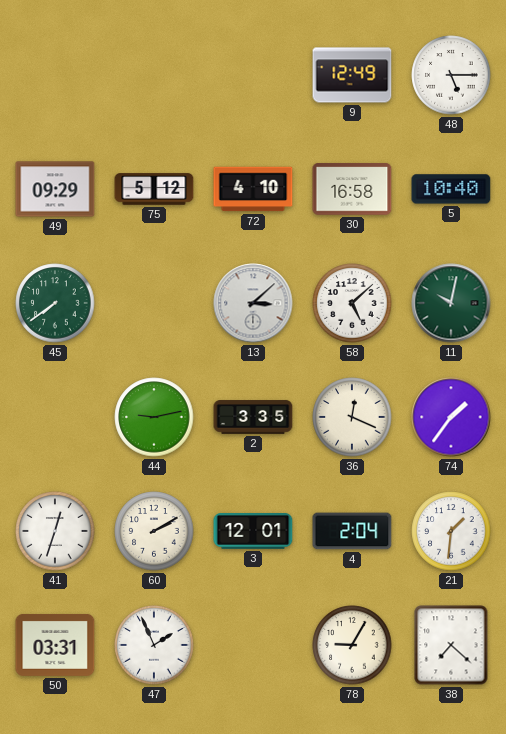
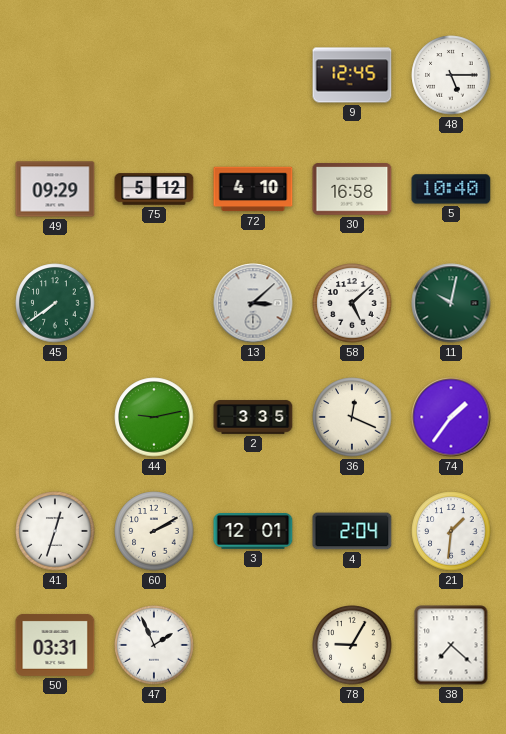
9: 12:49 -> 12:45 (352, 75)
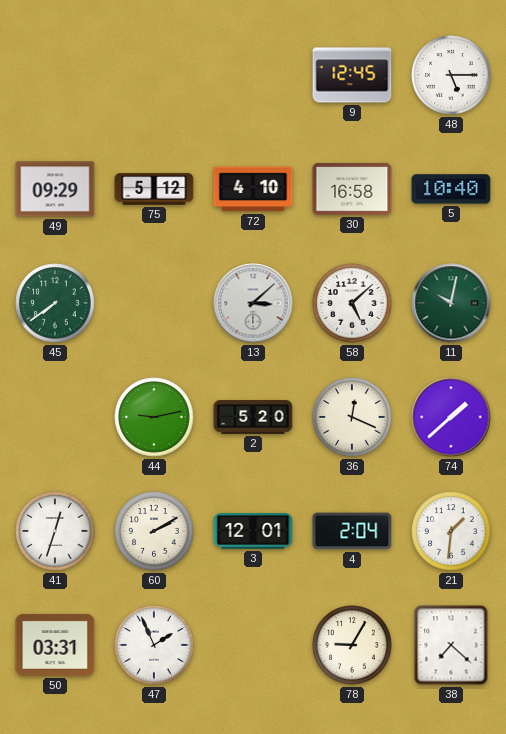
2: 3:35 -> 5:20 (253, 417)
74: 1:36 -> 1:38 (451, 417)
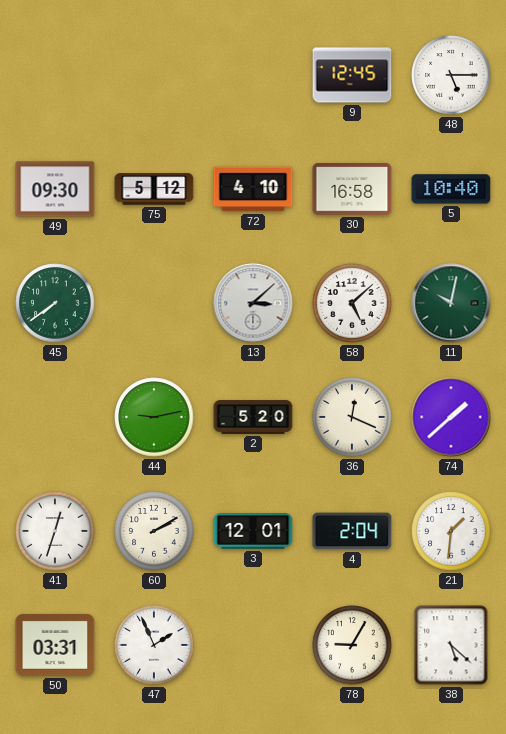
49: 09:29 -> 09:30 (55, 189)
38: 7:22 -> 5:22 (451, 645)
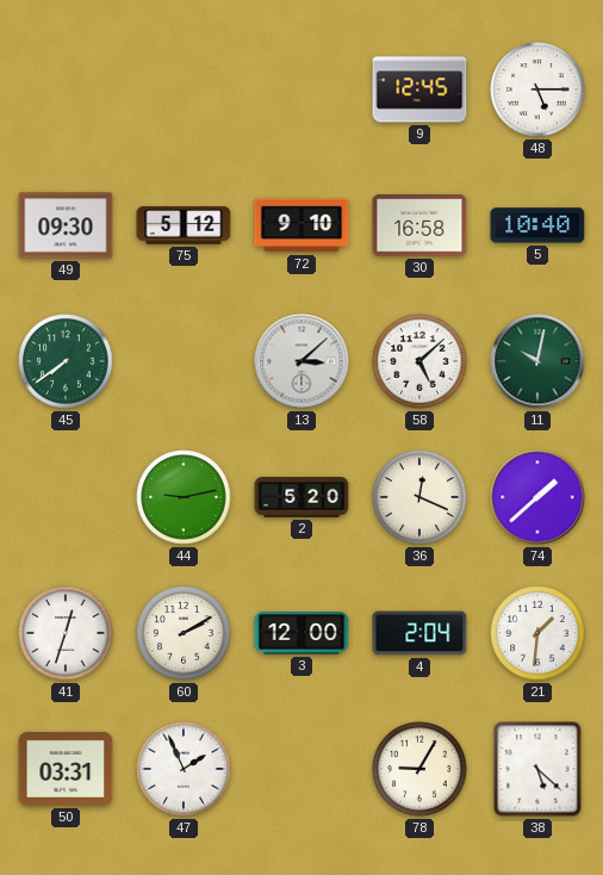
72: 4:10 -> 9:10 (301, 225)
3: 12:01 -> 12:00 (301, 634)
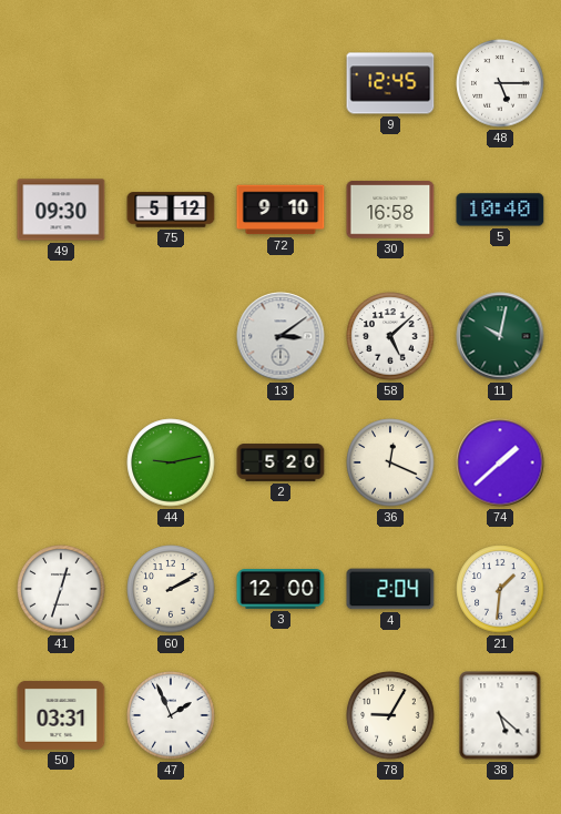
45: 7:39 -> none (66, 361)
13: 3:08 -> 3:09 (280, 336)
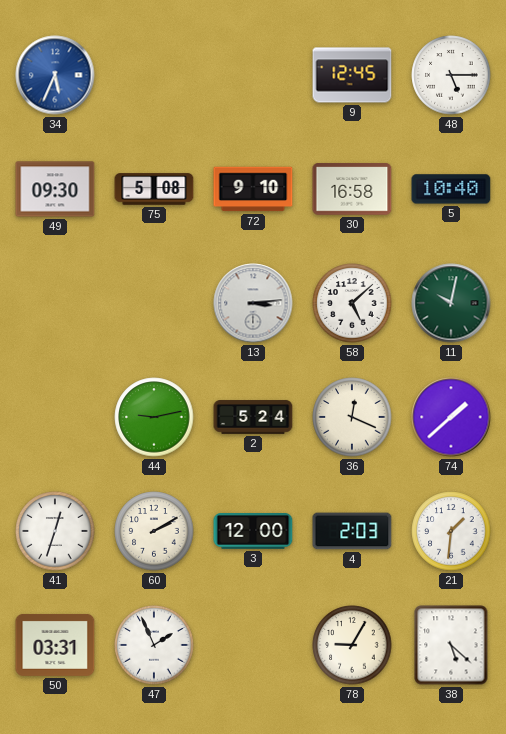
34: none -> 5:34 (55, 75)
75: 5:12 -> 5:08 (154, 189)
13: 3:09 -> 3:14 (253, 303)
2: 5:20 -> 5:24 (253, 417)
4: 2:04 -> 2:03 (352, 531)
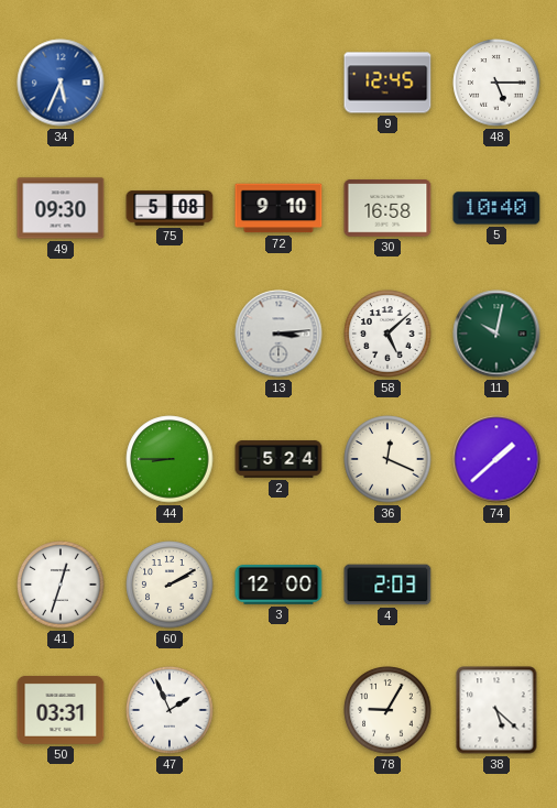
44: 9:13 -> 8:45 (170, 459)
21: 1:31 -> none (451, 531)
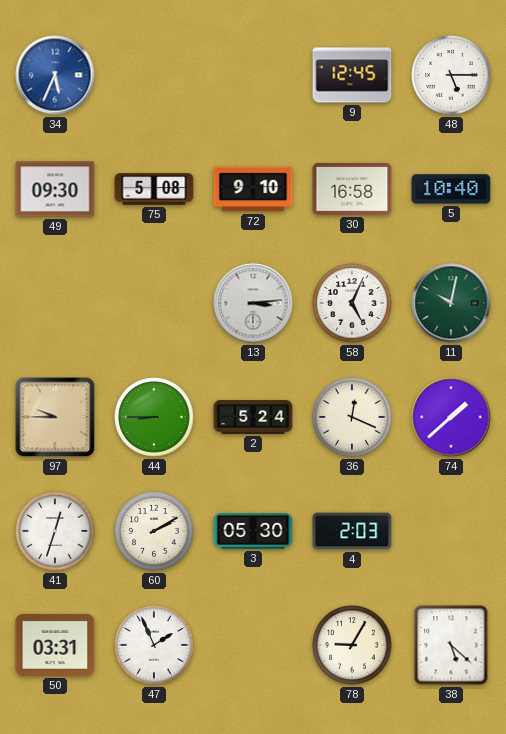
58: 5:08 -> 5:04 (352, 303)
97: none -> 9:45 (55, 417)
3: 12:00 -> 05:30 (253, 532)
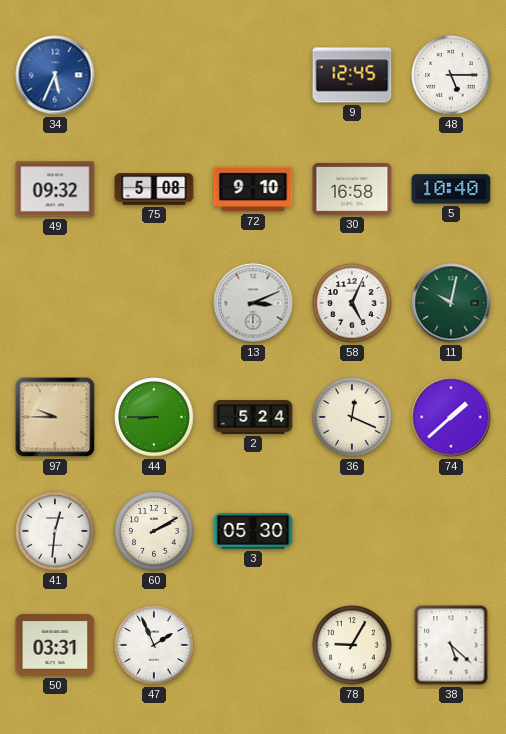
49: 09:30 -> 09:32 (55, 189)
13: 3:14 -> 3:11 (253, 303)
41: 12:33 -> 12:31 (55, 531)
4: 2:03 -> none (352, 531)
